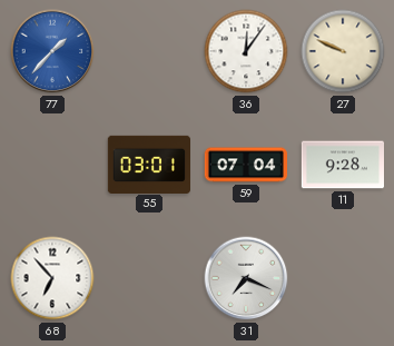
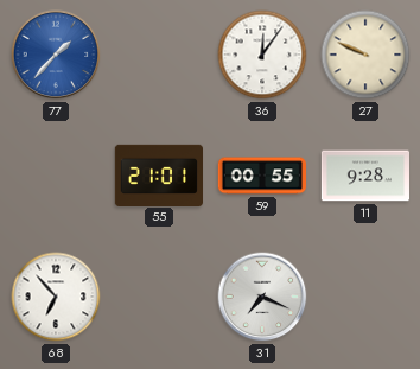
55: 03:01 -> 21:01 (158, 174)
59: 07:04 -> 00:55 (261, 176)
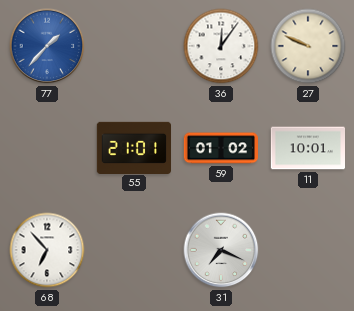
59: 00:55 -> 01:02 (220, 148)
11: 9:28 -> 10:01 (307, 148)
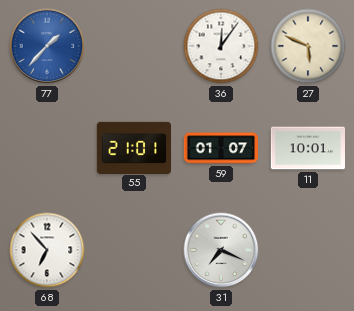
27: 9:49 -> 5:49 (308, 46)
59: 01:02 -> 01:07 (220, 148)
